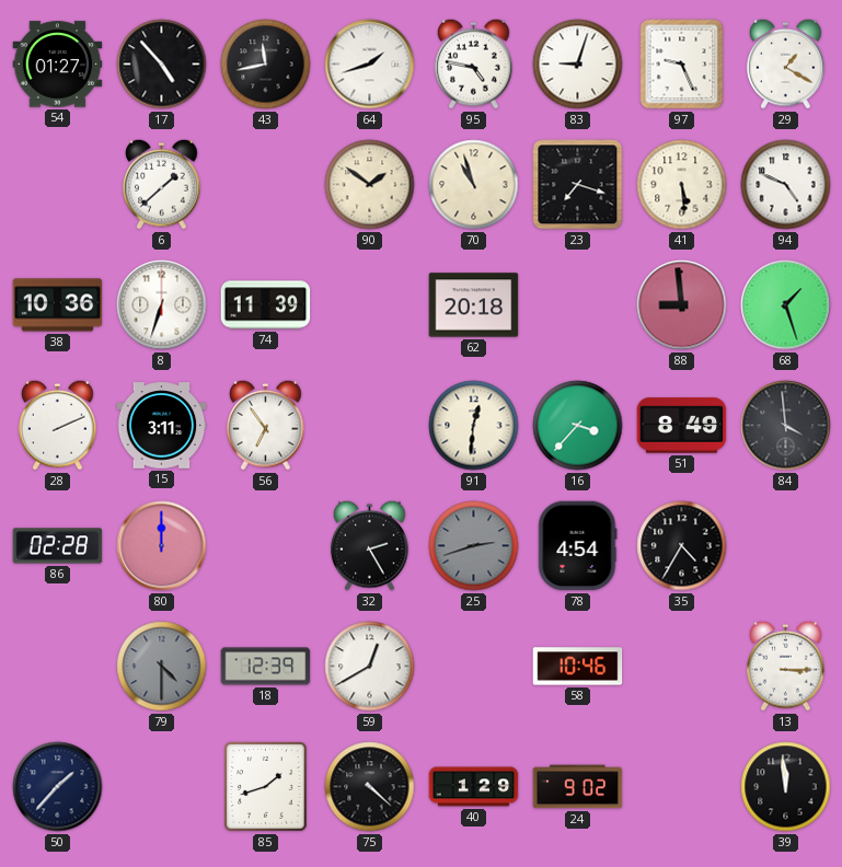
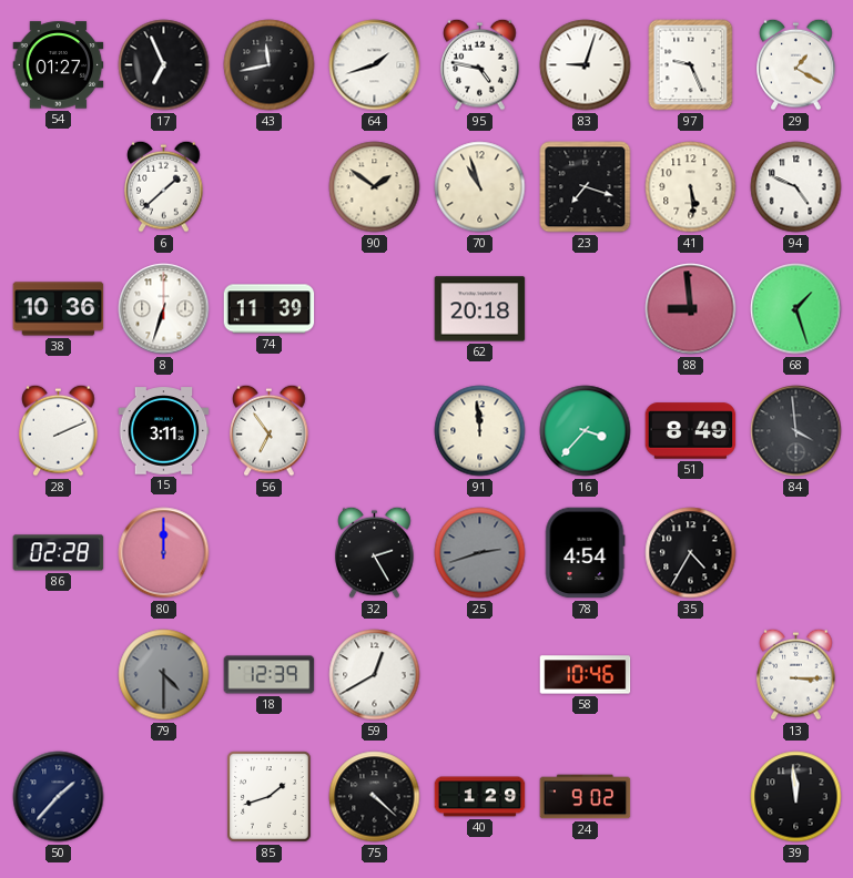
17: 4:53 -> 6:56 (164, 65)
91: 12:31 -> 11:59 (480, 431)
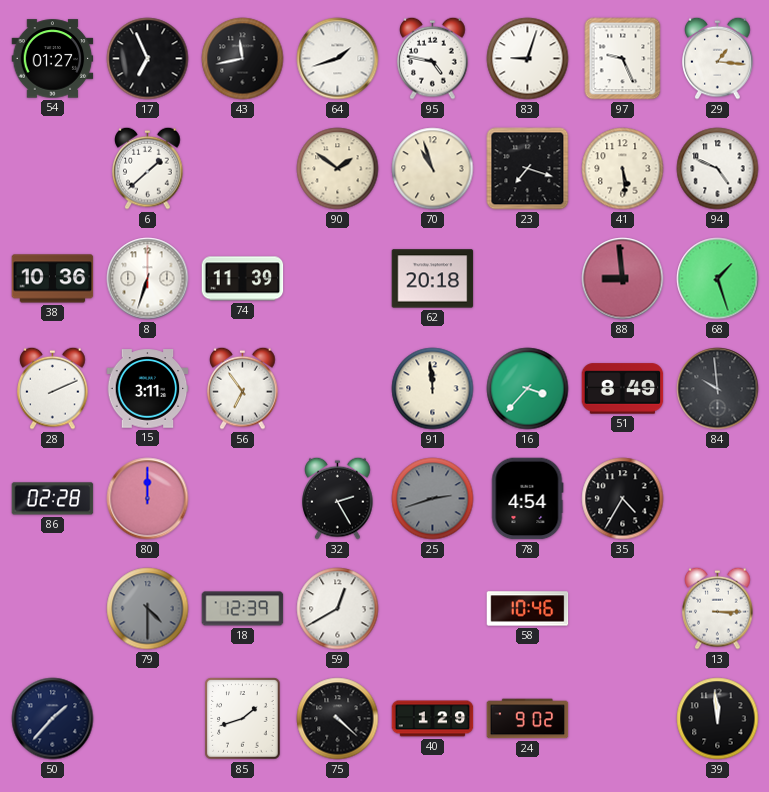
29: 1:20 -> 1:16 (718, 58)
84: 3:59 -> 9:59 (718, 389)
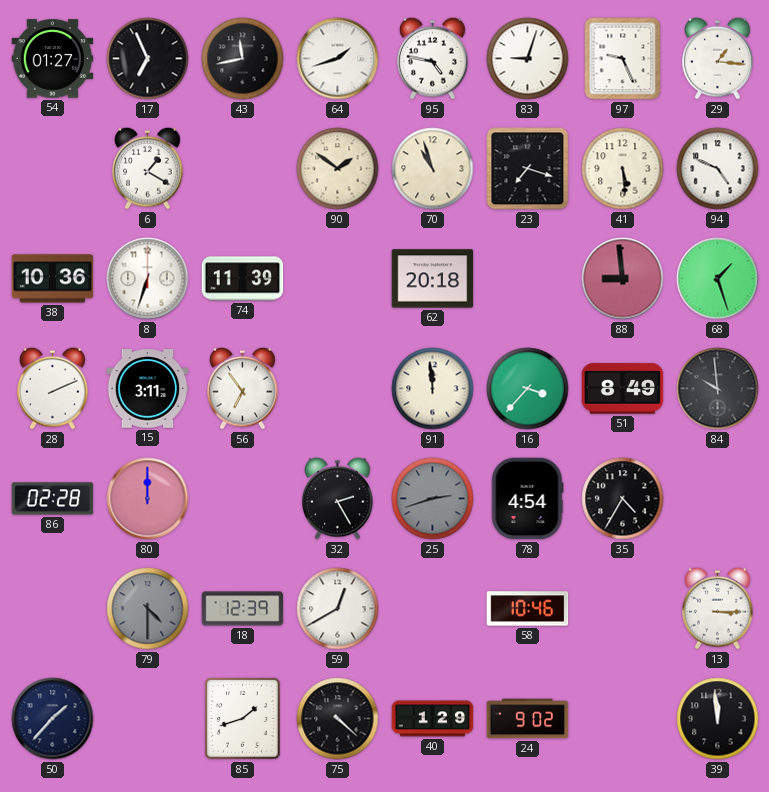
6: 1:38 -> 1:20 (148, 168)
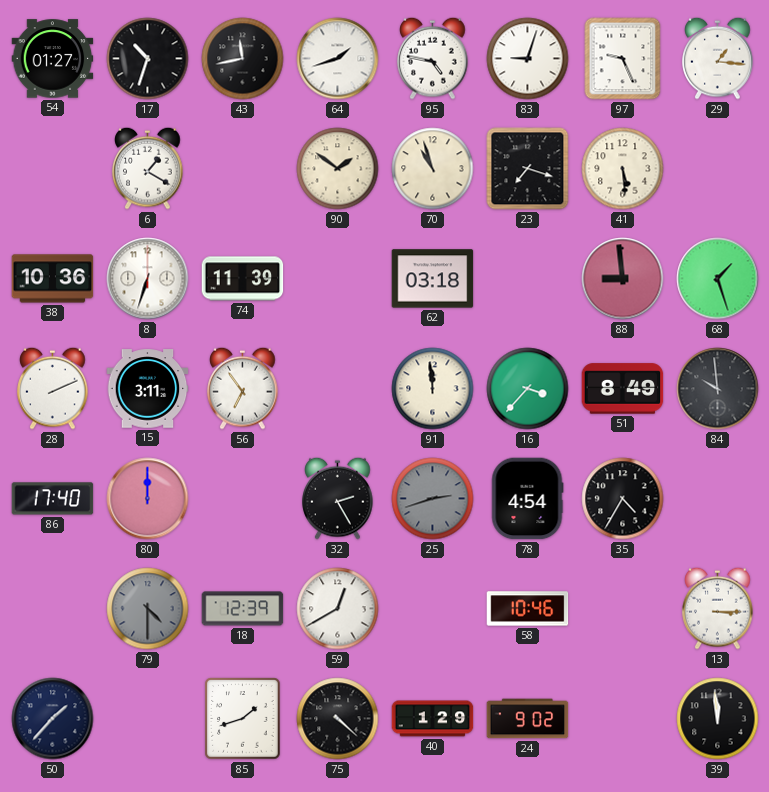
17: 6:56 -> 10:33 (148, 59)
94: 4:49 -> none (718, 169)
62: 20:18 -> 03:18 (433, 279)
86: 02:28 -> 17:40 (53, 499)
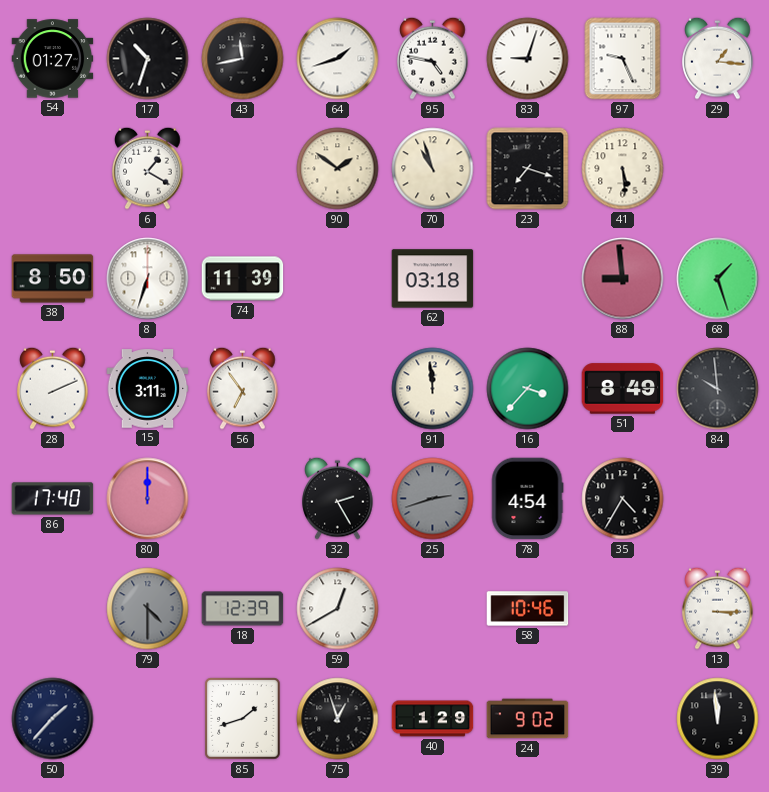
38: 10:36 -> 8:50 (53, 279)
75: 4:22 -> 12:57 (338, 719)
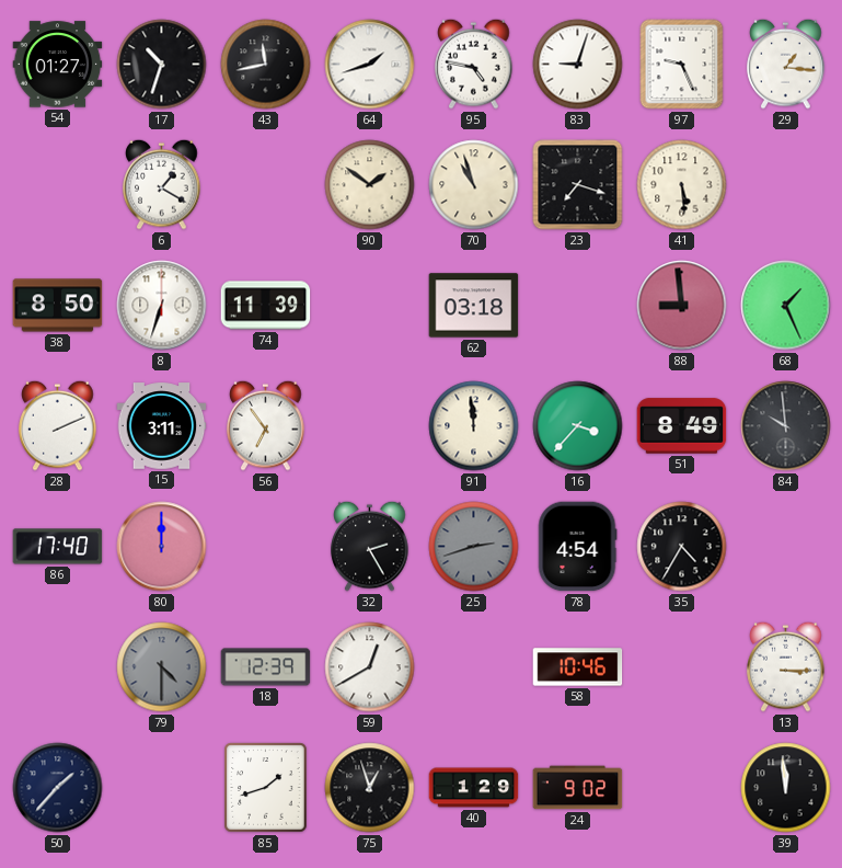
68: 1:27 -> 1:26 (786, 306)
